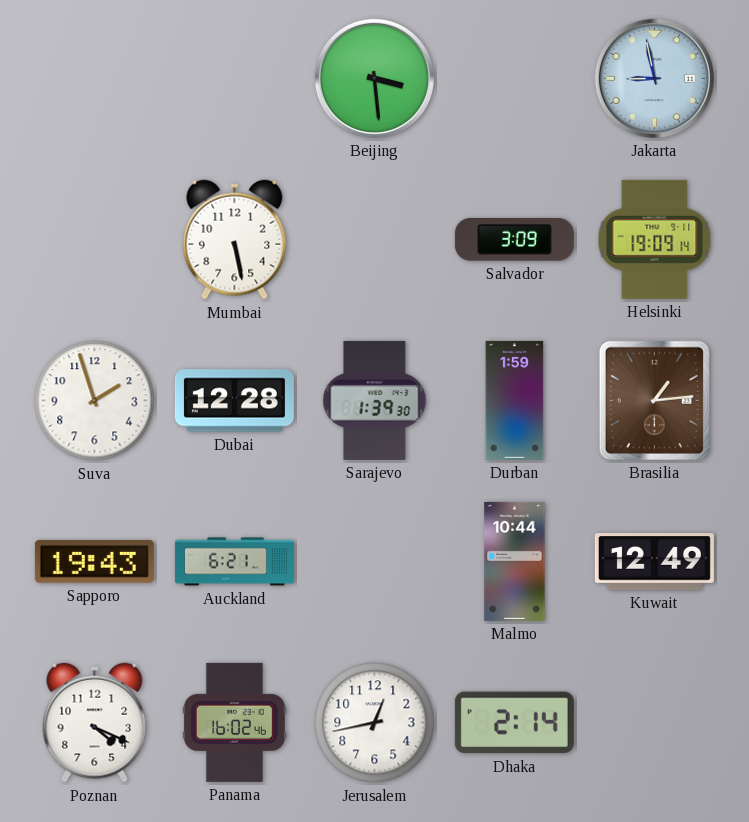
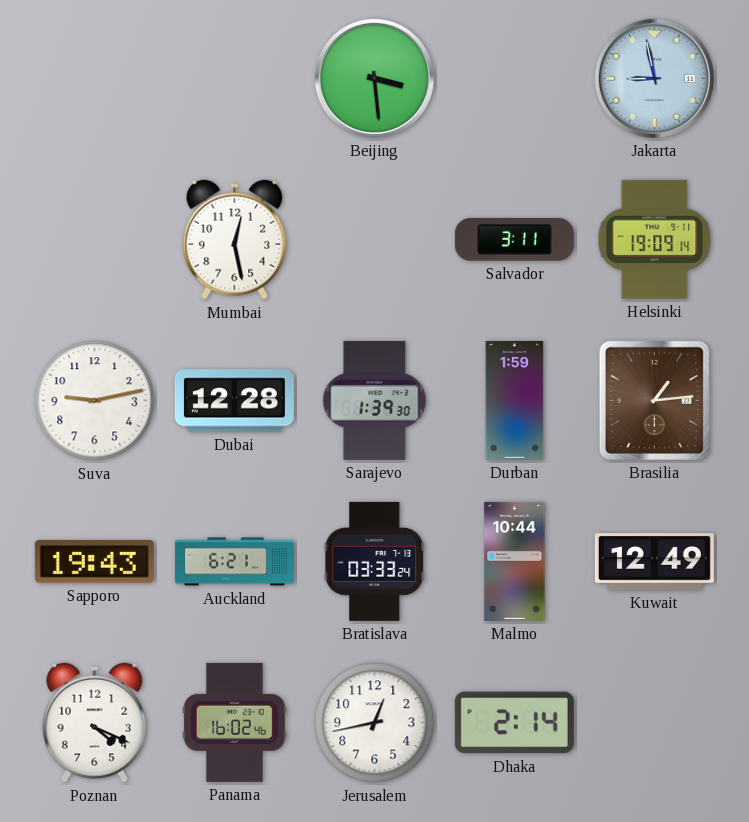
Mumbai: 5:28 -> 12:28 (235, 240)
Salvador: 3:09 -> 3:11 (514, 240)
Suva: 1:57 -> 9:13 (95, 401)
Bratislava: none -> 03:33 (375, 561)
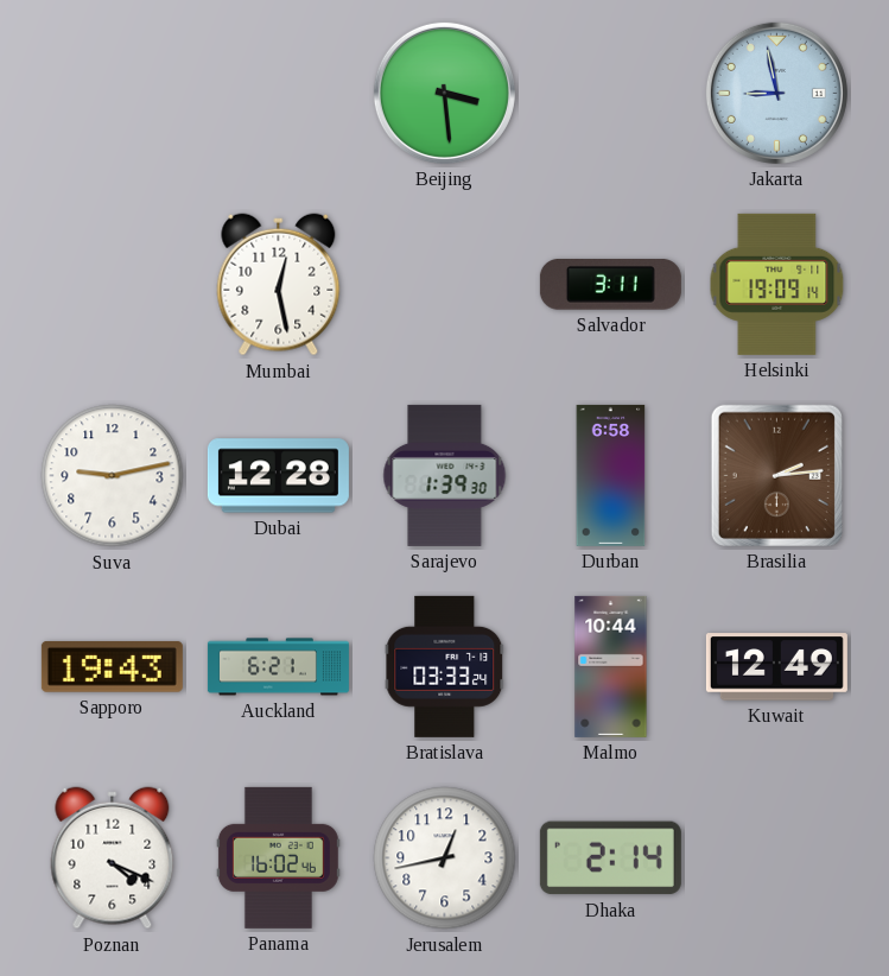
Durban: 1:59 -> 6:58 (611, 475)
Brasilia: 1:14 -> 2:14 (776, 475)
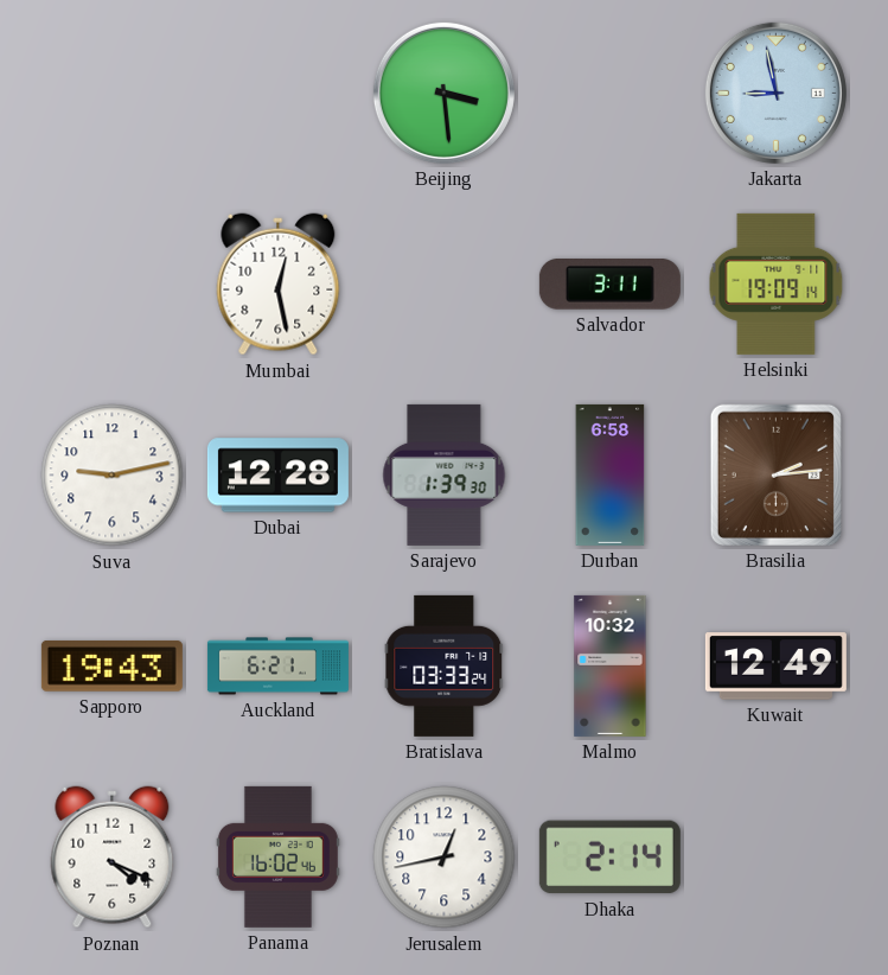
Malmo: 10:44 -> 10:32 (611, 665)
